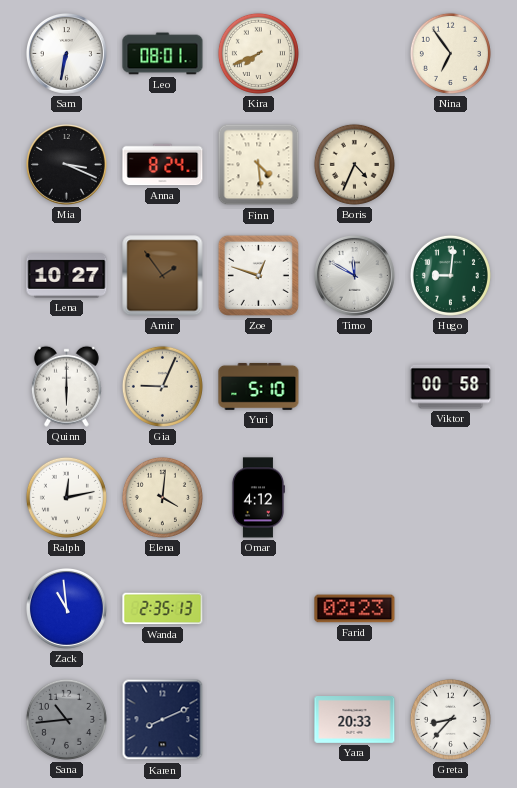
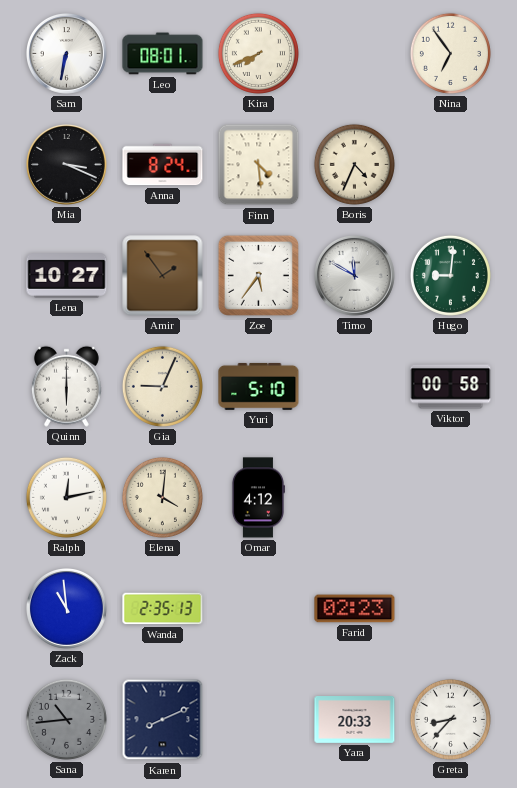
Zoe: 12:48 -> 5:36 (258, 275)
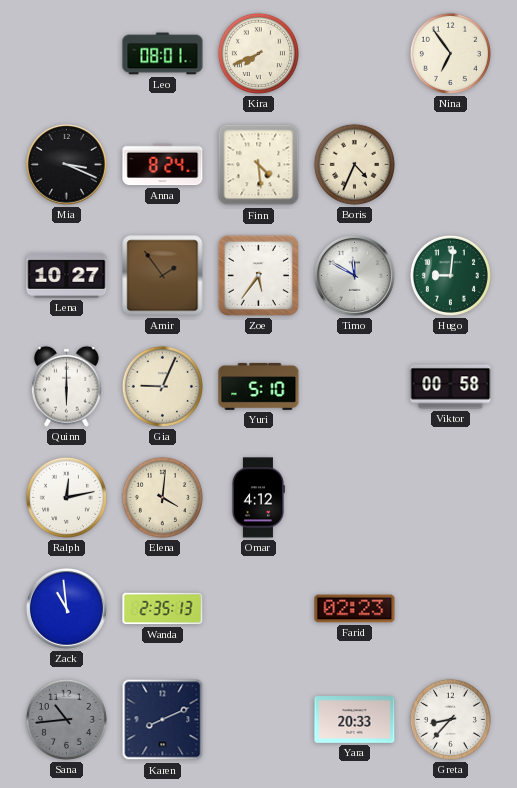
Sam: 6:32 -> none (67, 54)
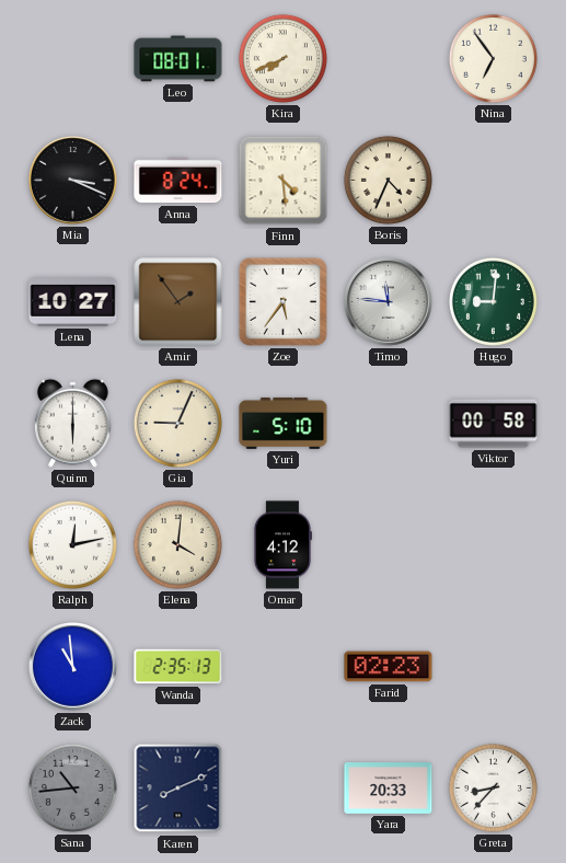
Timo: 11:50 -> 11:46 (389, 302)
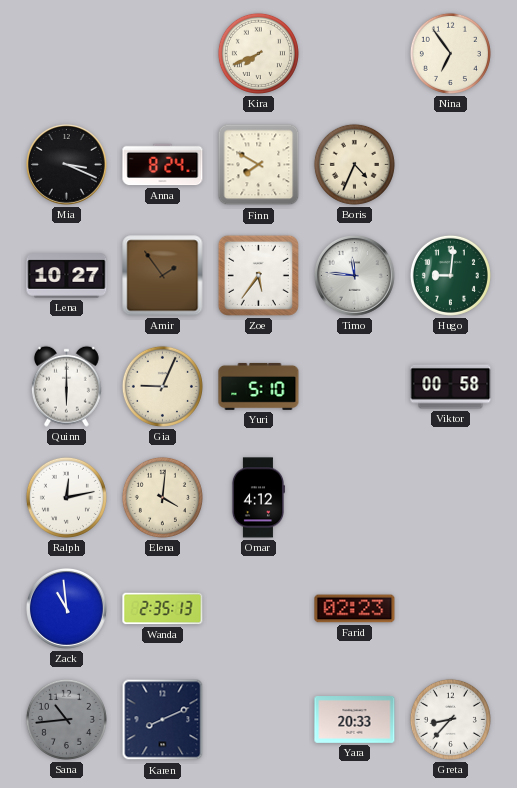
Leo: 08:01 -> none (178, 59)
Finn: 4:29 -> 7:50 (259, 165)
